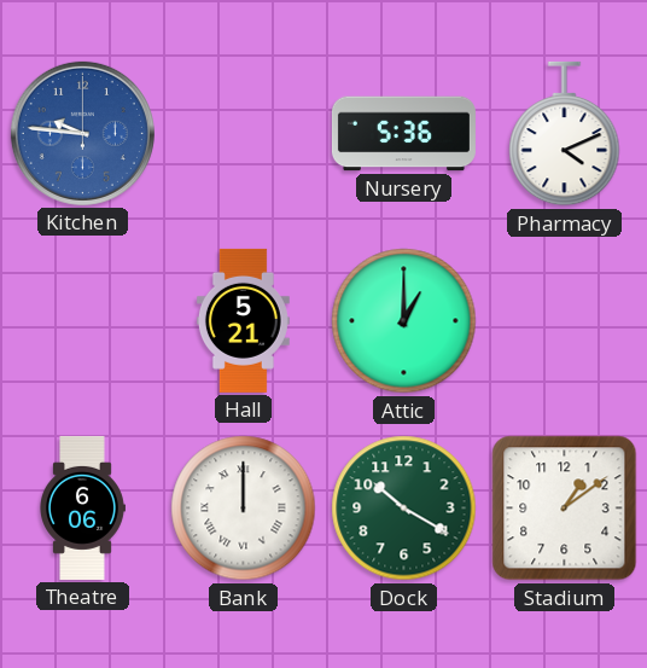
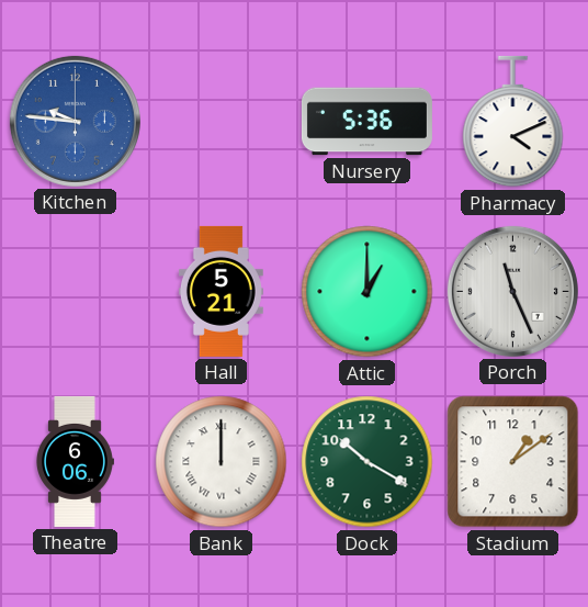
Porch: none -> 11:26 (512, 291)
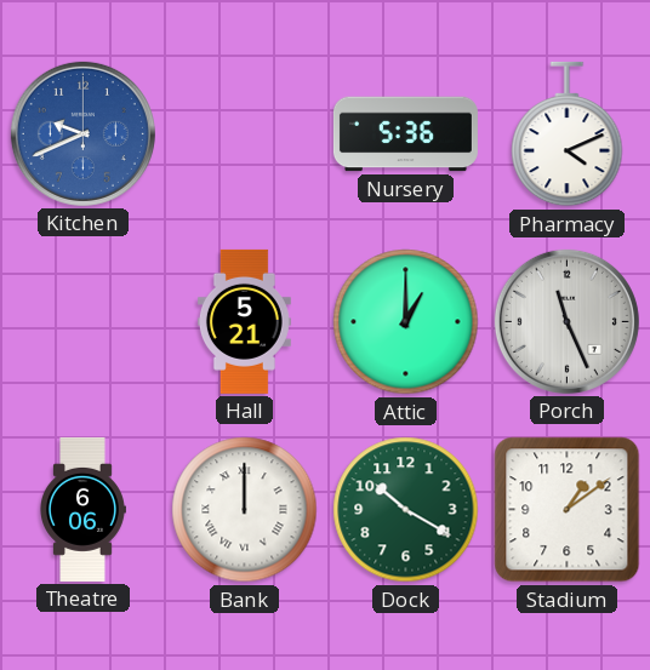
Kitchen: 9:46 -> 9:41 (82, 133)
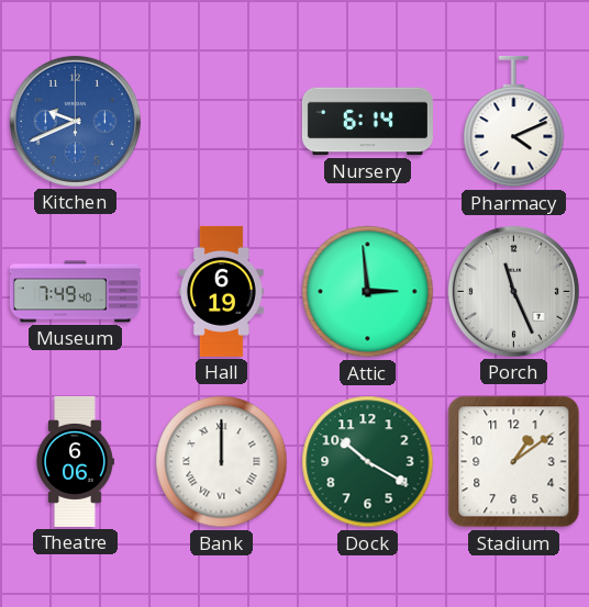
Nursery: 5:36 -> 6:14 (367, 122)
Museum: none -> 7:49 (75, 292)
Hall: 5:21 -> 6:19 (221, 291)
Attic: 1:00 -> 2:59 (368, 292)
